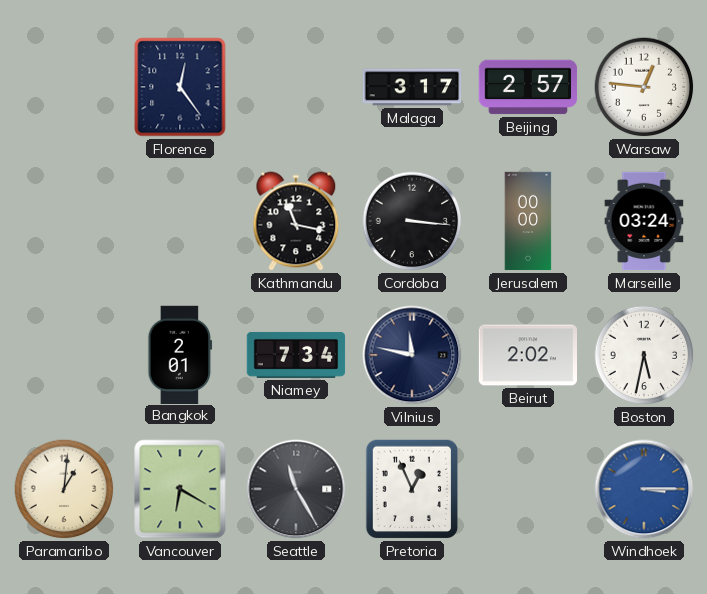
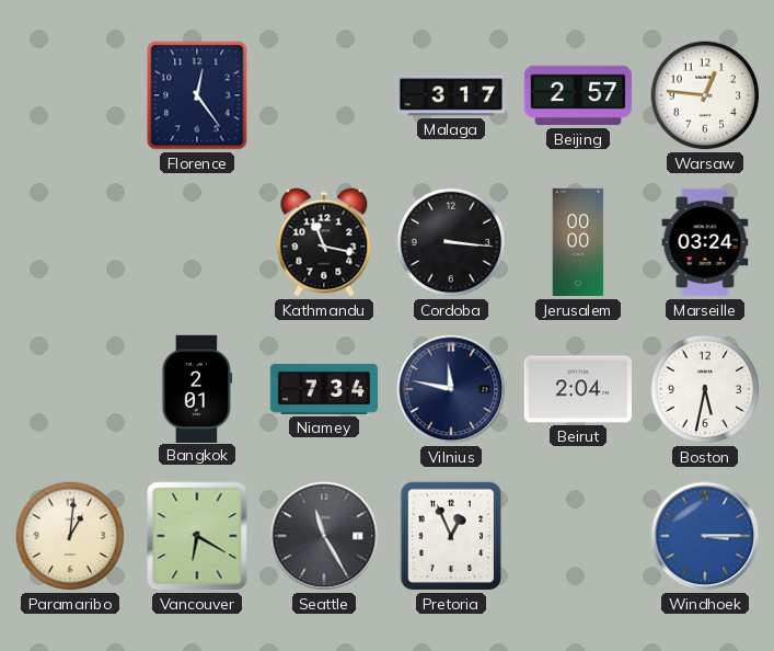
Beirut: 2:02 -> 2:04 (577, 389)
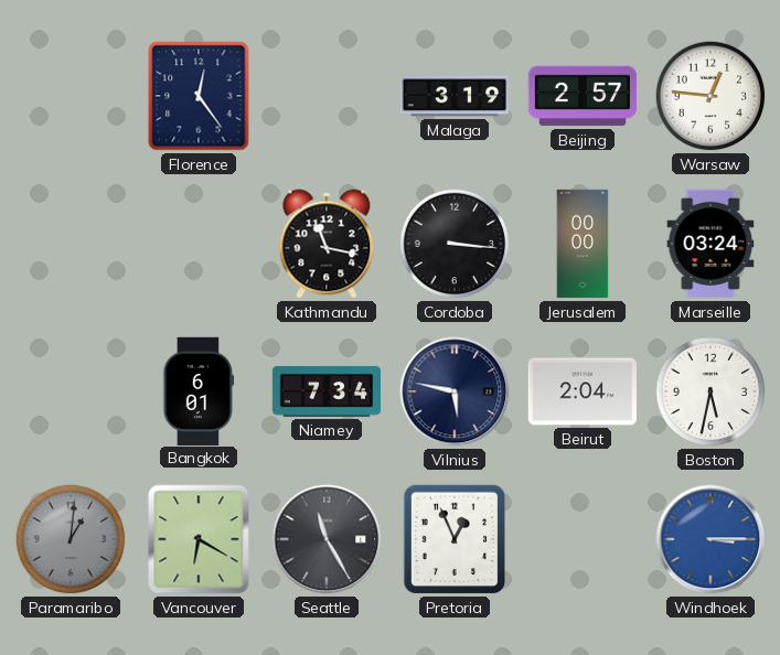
Malaga: 3:17 -> 3:19 (455, 96)
Bangkok: 2:01 -> 6:01 (199, 390)
Vilnius: 11:47 -> 5:47 (455, 391)
Paramaribo dial: cream -> grey (71, 539)
